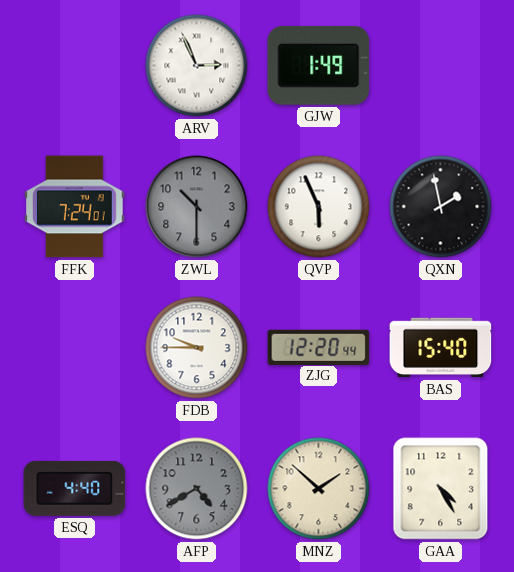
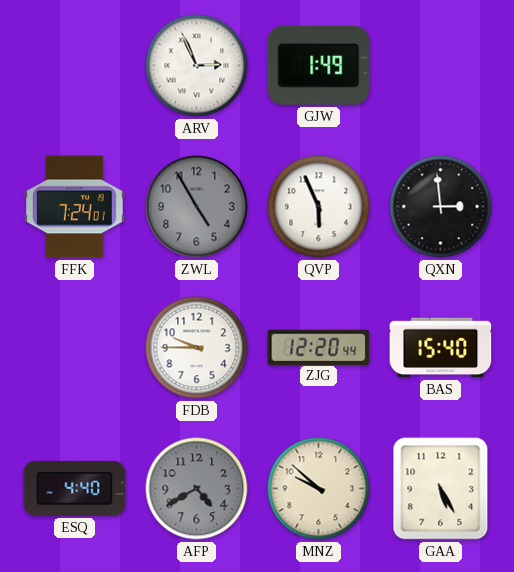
ZWL: 10:30 -> 4:55 (197, 207)
QXN: 1:58 -> 2:59 (441, 207)
MNZ: 1:52 -> 9:52 (319, 489)
GAA: 4:25 -> 5:25 (441, 489)
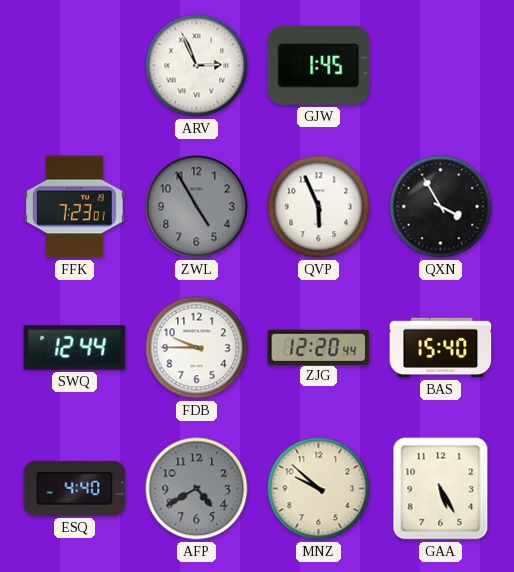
GJW: 1:49 -> 1:45 (319, 65)
FFK: 7:24 -> 7:23 (75, 207)
QXN: 2:59 -> 3:55 (441, 207)
SWQ: none -> 12:44 (75, 348)
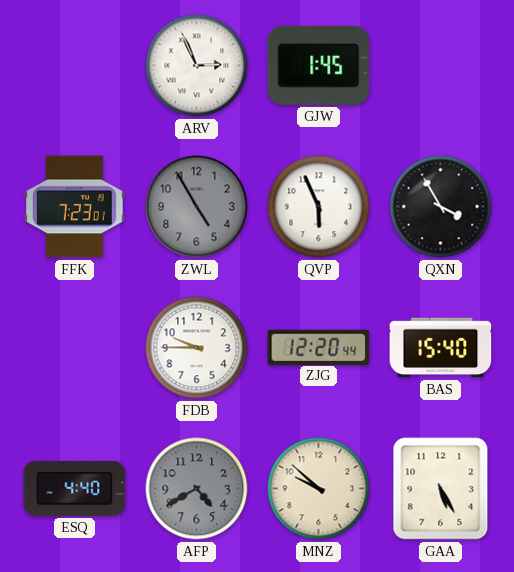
SWQ: 12:44 -> none (75, 348)
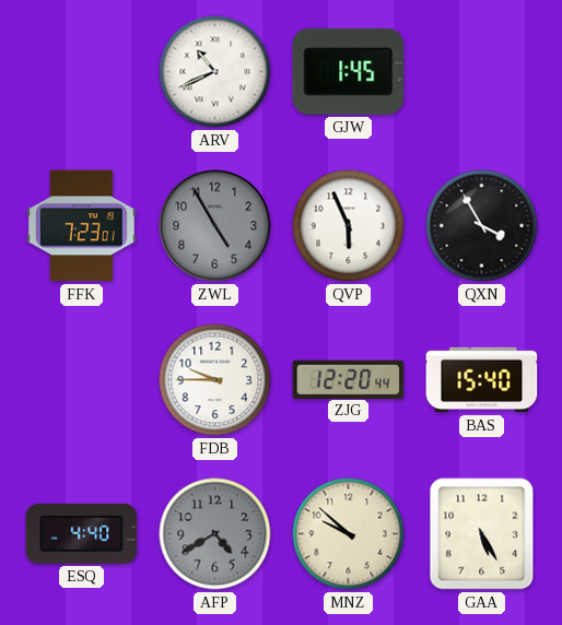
ARV: 2:56 -> 10:41 (215, 72)
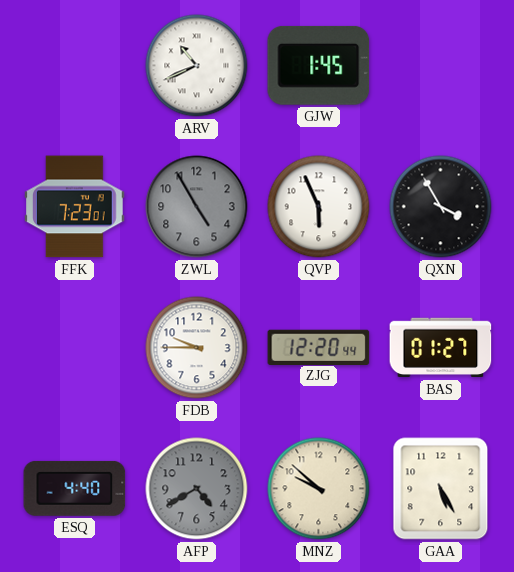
BAS: 15:40 -> 01:27 (441, 348)
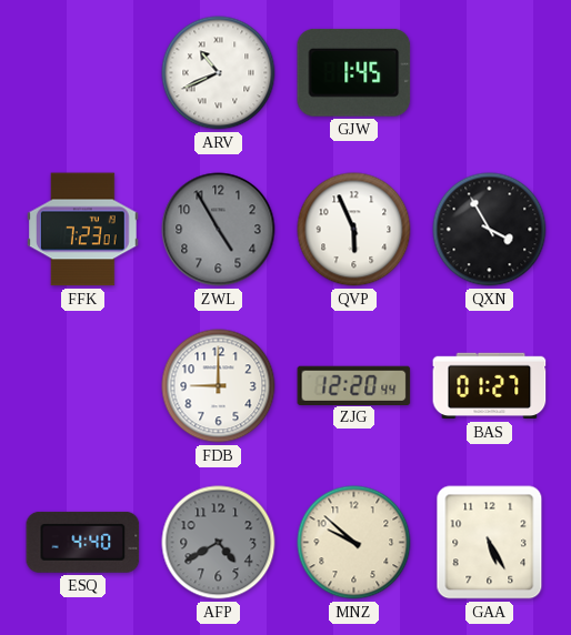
FDB: 9:45 -> 9:00 (219, 386)
